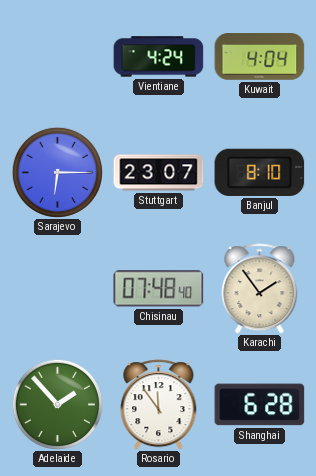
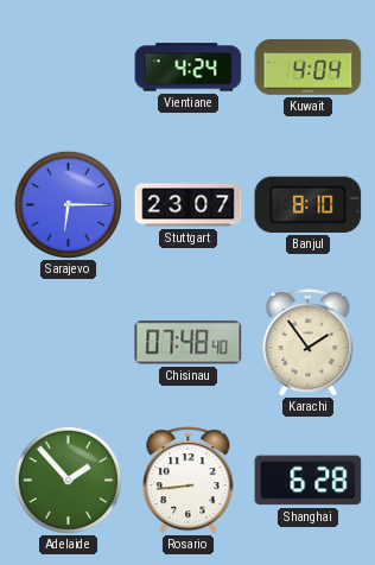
Rosario: 11:54 -> 8:44 (189, 481)
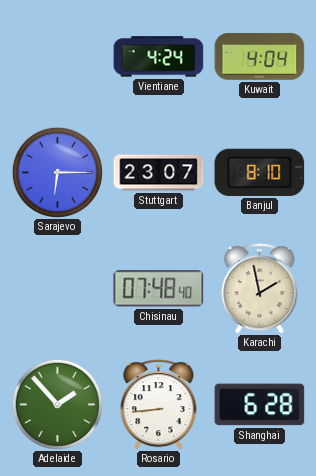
Karachi: 1:54 -> 1:58 (260, 289)
